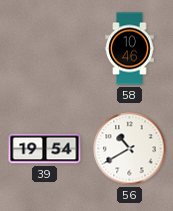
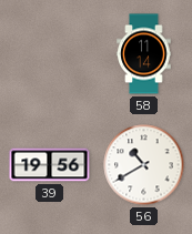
58: 10:46 -> 11:14 (144, 54)
39: 19:54 -> 19:56 (50, 165)
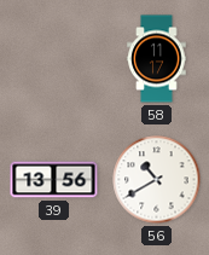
58: 11:14 -> 11:17 (157, 59)
39: 19:56 -> 13:56 (54, 180)
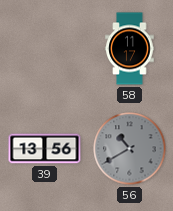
56 dial: white -> grey (130, 149)
